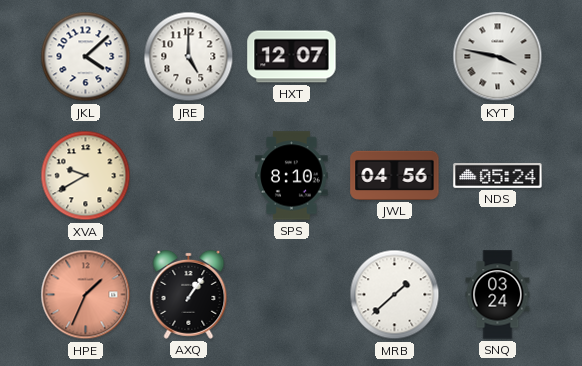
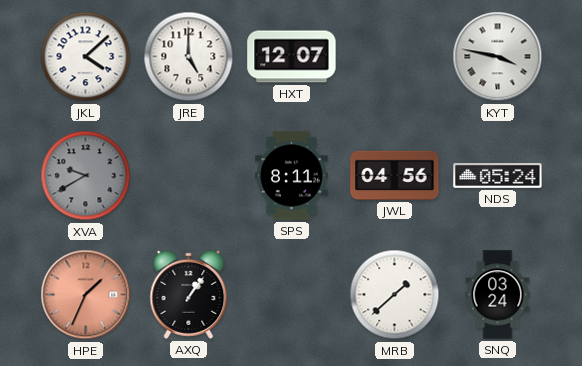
XVA dial: cream -> grey (86, 176)
SPS: 8:10 -> 8:11 (292, 176)
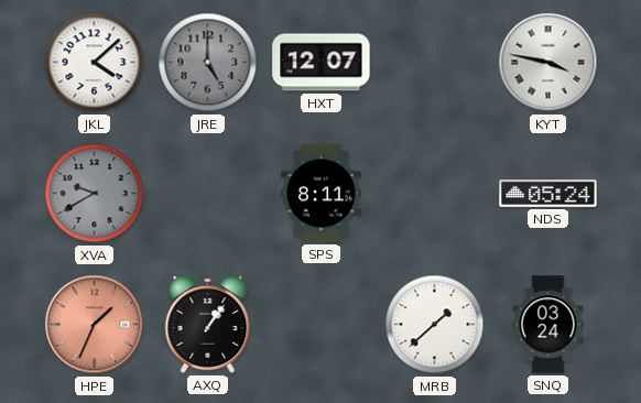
JRE dial: white -> grey (208, 63)
JWL: 04:56 -> none (395, 175)
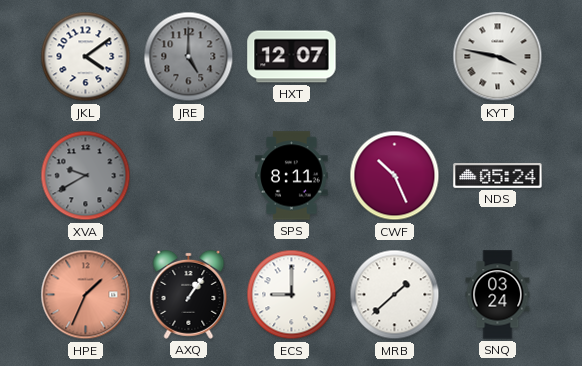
JKL: 4:08 -> 4:09 (86, 57)
CWF: none -> 10:26 (395, 176)
ECS: none -> 9:00 (292, 295)
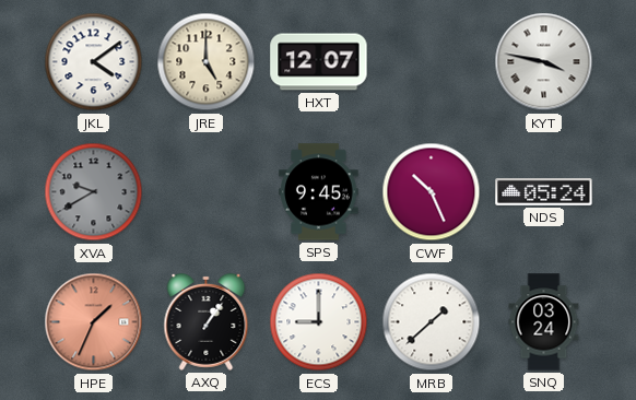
JRE dial: grey -> cream (207, 62)
SPS: 8:11 -> 9:45 (319, 192)
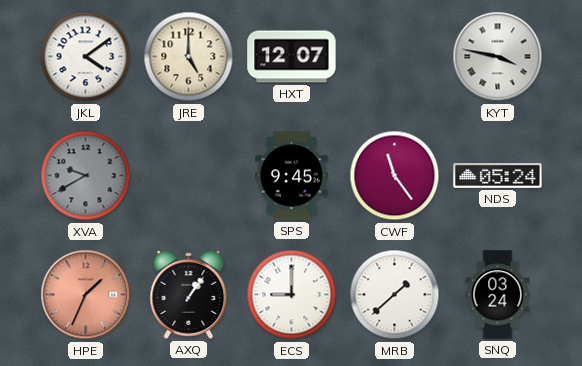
CWF: 10:26 -> 11:24 (395, 176)
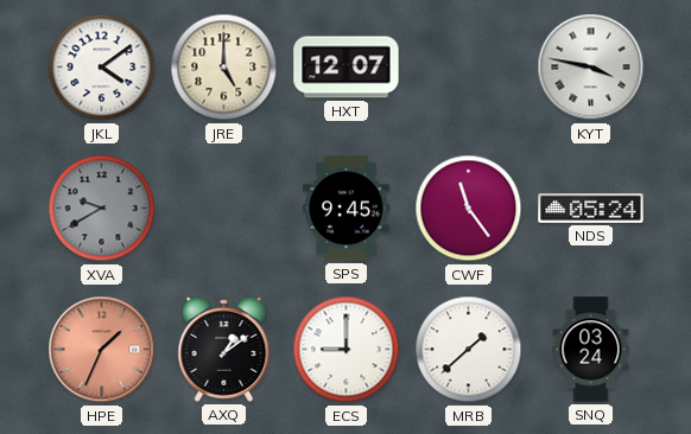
AXQ: 1:06 -> 1:09 (224, 349)
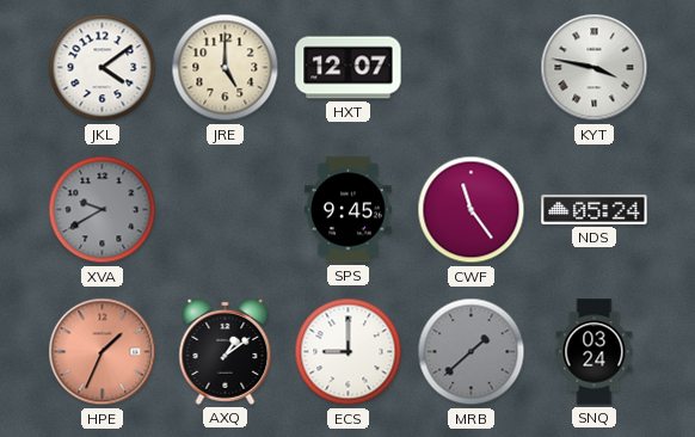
MRB dial: white -> grey (472, 352)
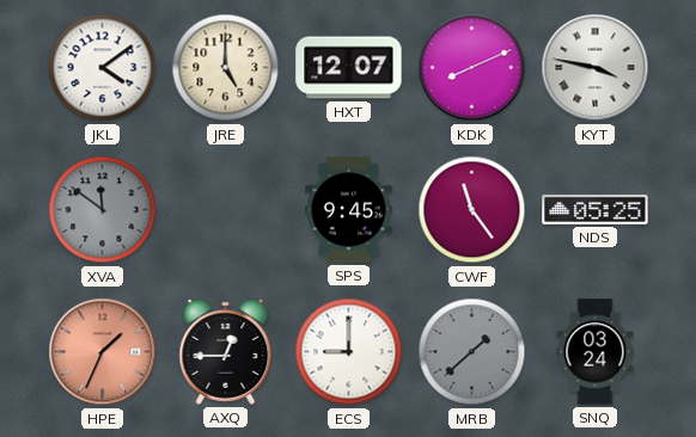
KDK: none -> 8:11 (472, 68)
XVA: 9:40 -> 11:51 (103, 210)
NDS: 05:24 -> 05:25 (596, 210)
AXQ: 1:09 -> 12:45 (226, 351)
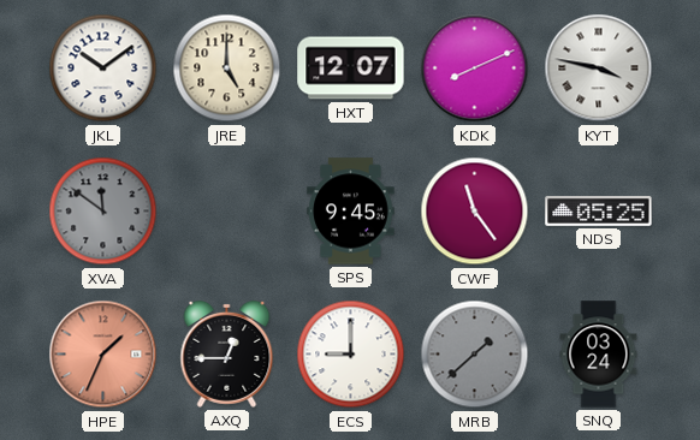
JKL: 4:09 -> 10:09 (103, 69)
